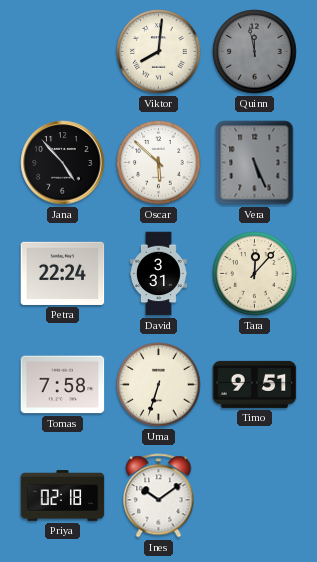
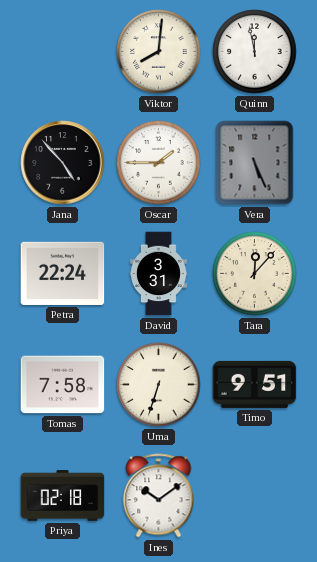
Quinn dial: grey -> white (255, 52)
Oscar: 5:52 -> 1:45 (159, 163)
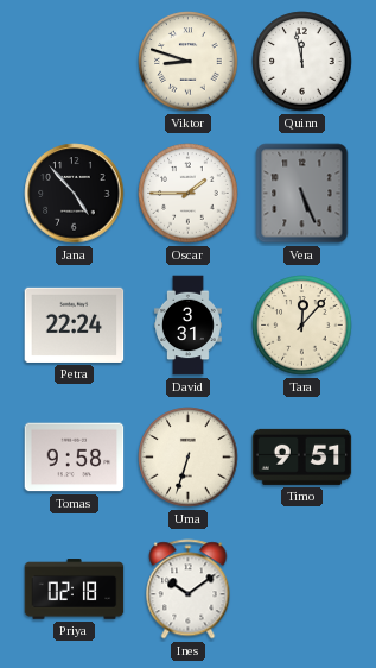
Viktor: 8:01 -> 8:48 (189, 62)
Tomas: 7:58 -> 9:58 (75, 458)
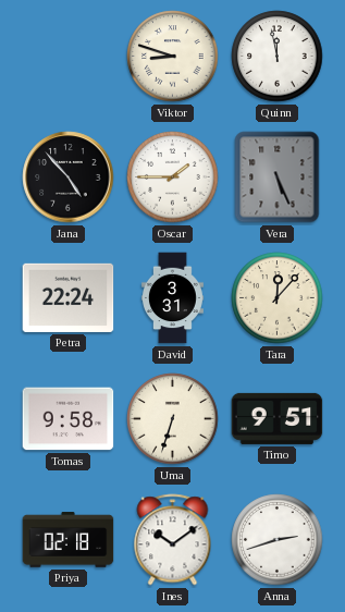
Anna: none -> 2:42 (278, 540)
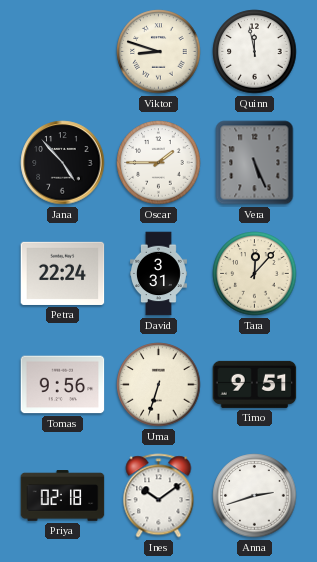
Tomas: 9:58 -> 9:56 (63, 385)
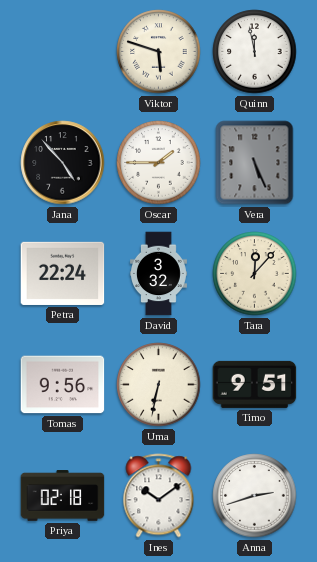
Viktor: 8:48 -> 5:48 (159, 52)
David: 3:31 -> 3:32 (159, 274)
Uma: 6:33 -> 6:32 (159, 385)
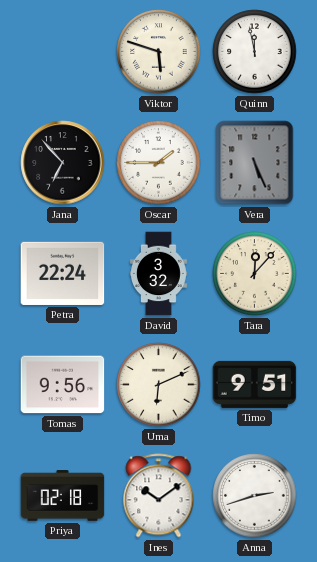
Jana: 4:53 -> 6:53 (63, 163)
Uma: 6:32 -> 6:11 (159, 385)
